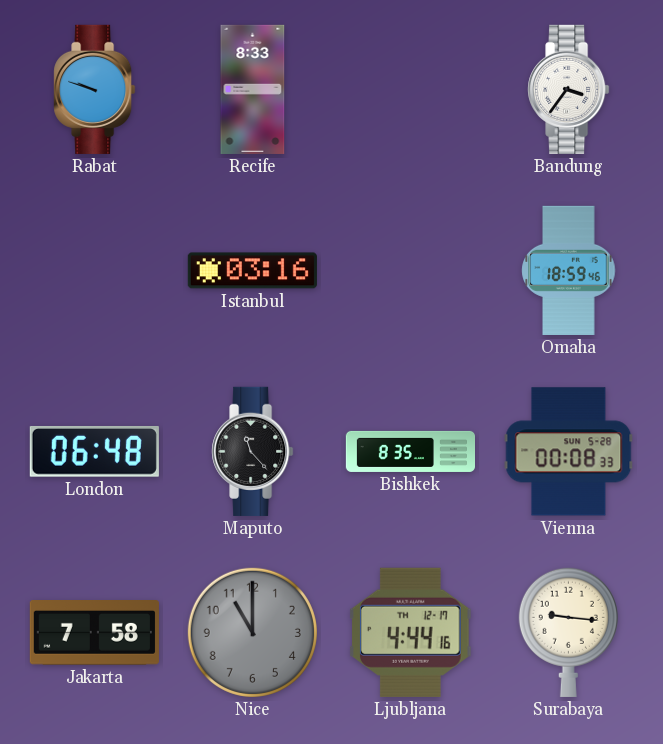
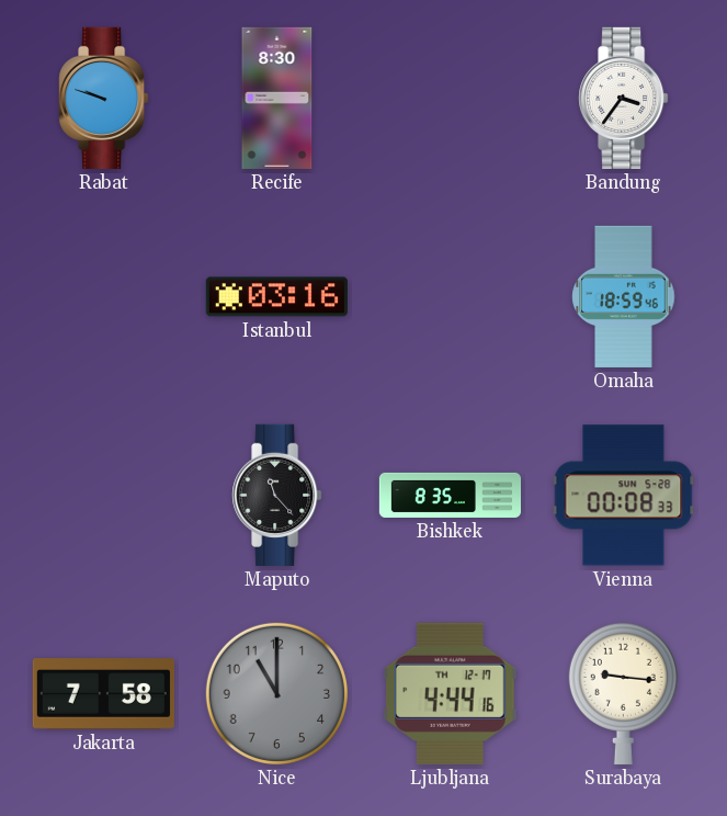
Recife: 8:33 -> 8:30 (277, 98)
London: 06:48 -> none (94, 451)
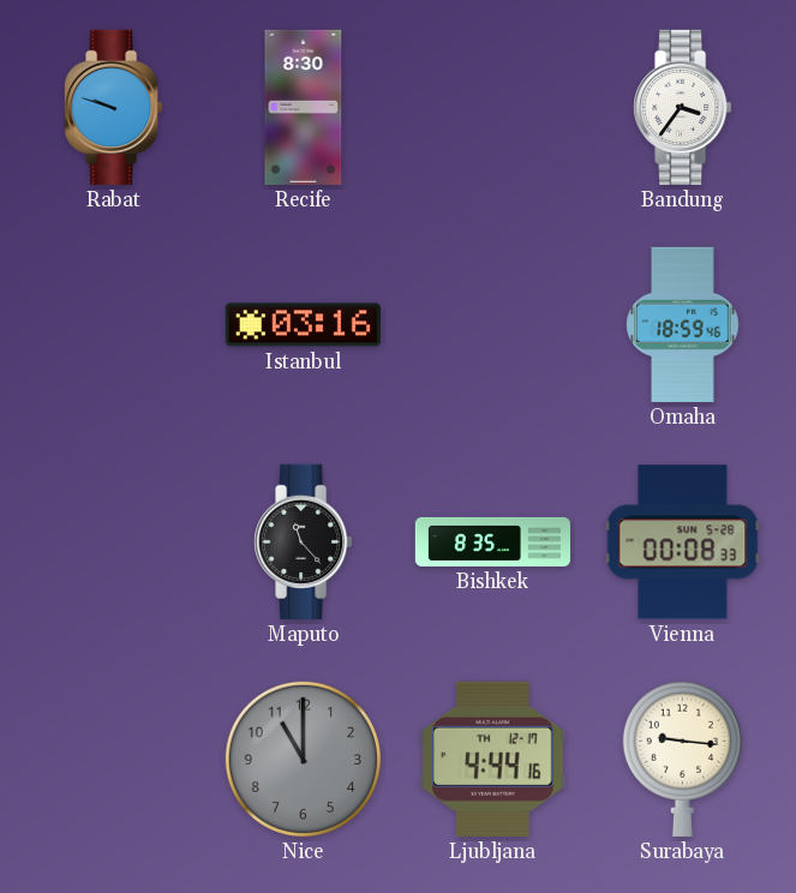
Jakarta: 7:58 -> none (103, 694)
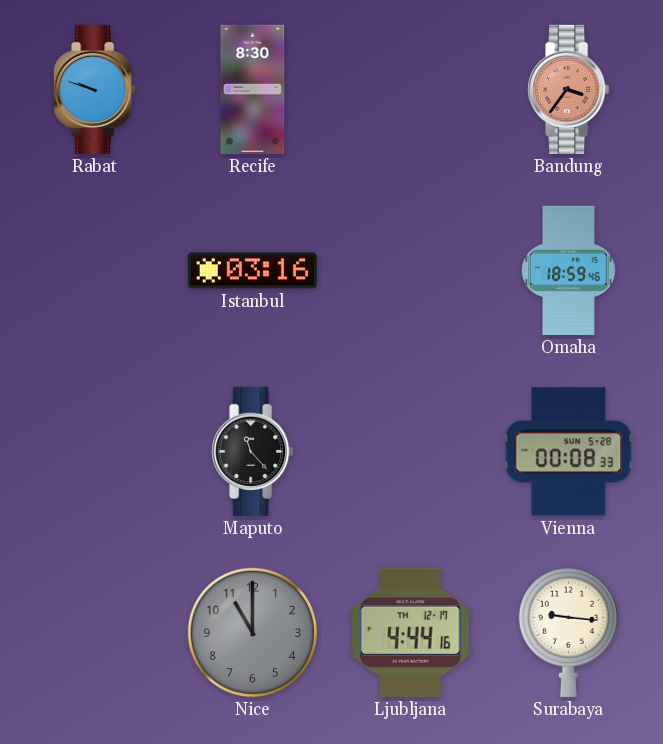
Bandung dial: white -> salmon (569, 89)
Bishkek: 8:35 -> none (492, 541)
